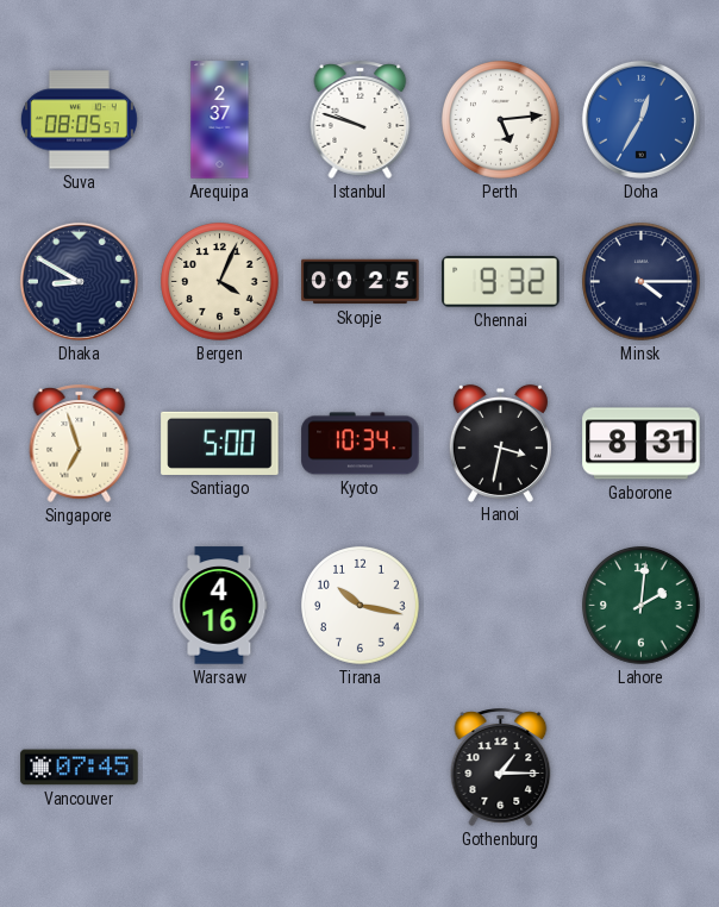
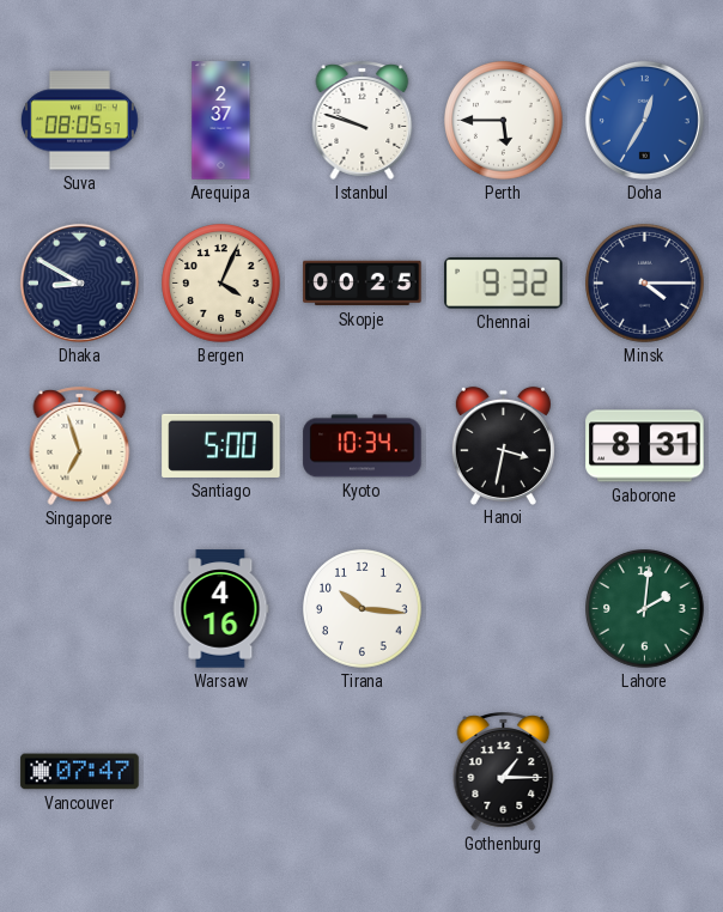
Perth: 5:14 -> 5:45 (504, 121)
Tirana: 10:17 -> 10:16 (363, 609)
Vancouver: 07:45 -> 07:47 (80, 772)
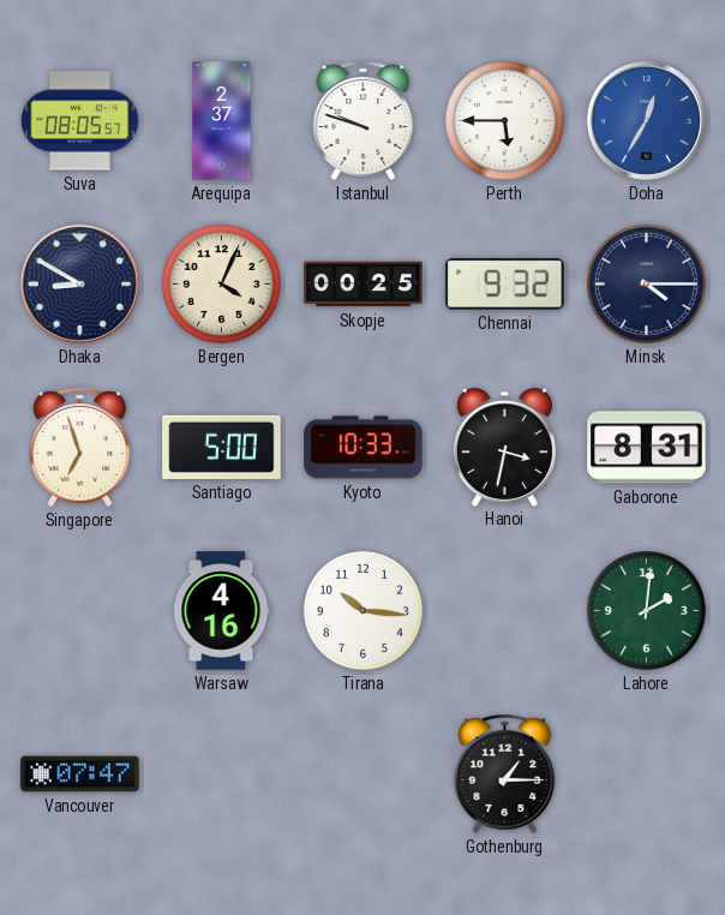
Kyoto: 10:34 -> 10:33 (364, 448)
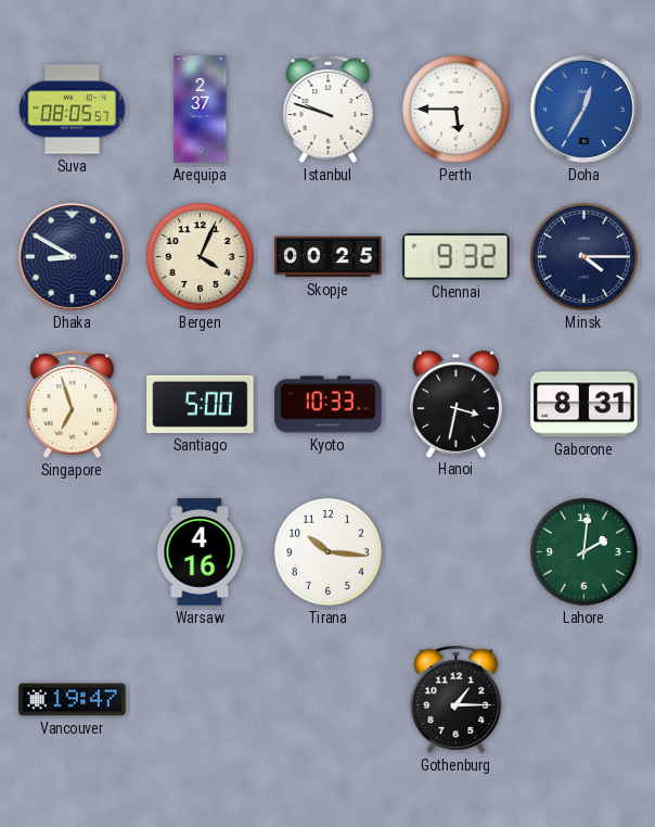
Vancouver: 07:47 -> 19:47 (73, 700)
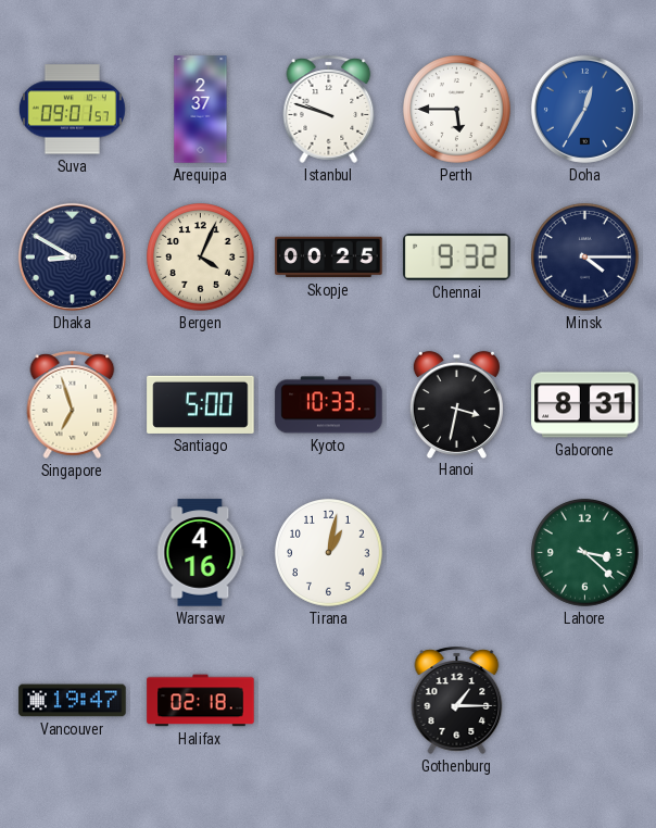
Suva: 08:05 -> 09:01 (72, 110)
Tirana: 10:16 -> 1:02 (329, 553)
Lahore: 2:01 -> 3:22 (585, 553)
Halifax: none -> 02:18 (201, 701)
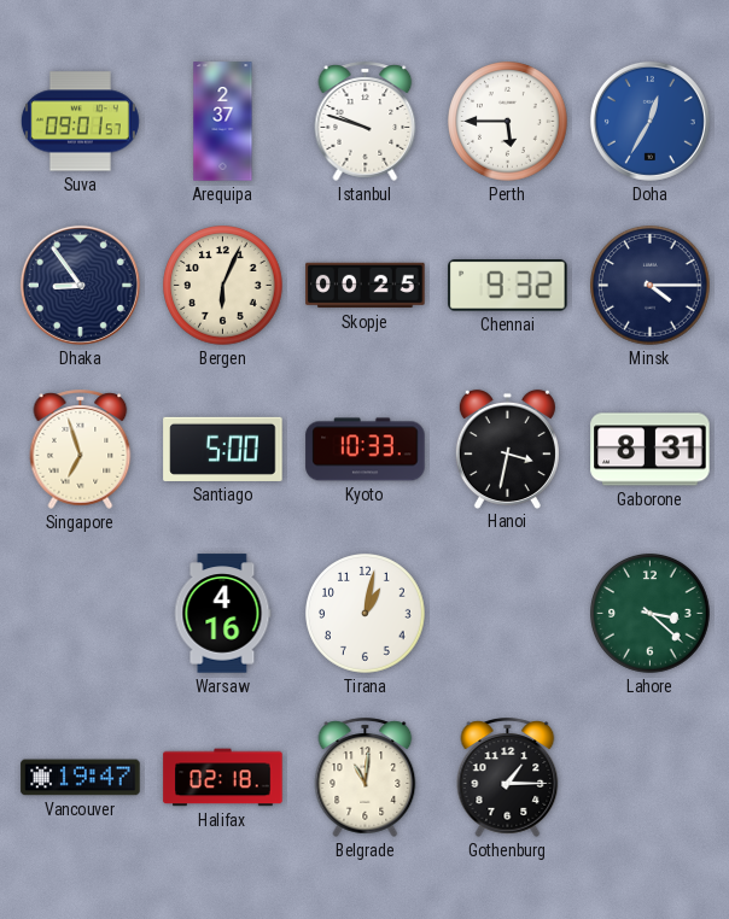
Dhaka: 8:50 -> 8:54 (80, 285)
Bergen: 4:04 -> 6:04 (223, 286)
Belgrade: none -> 11:01 (366, 777)
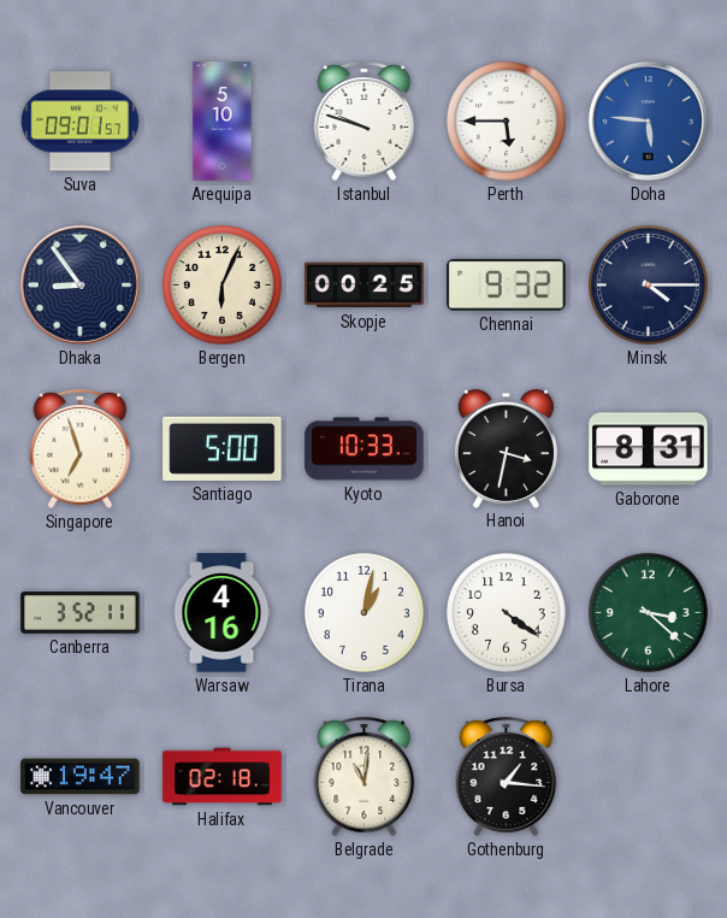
Arequipa: 2:37 -> 5:10 (223, 122)
Doha: 12:35 -> 5:46 (648, 120)
Canberra: none -> 3:52 (81, 613)
Bursa: none -> 4:21 (507, 613)
Gothenburg: 1:15 -> 1:16 (507, 776)
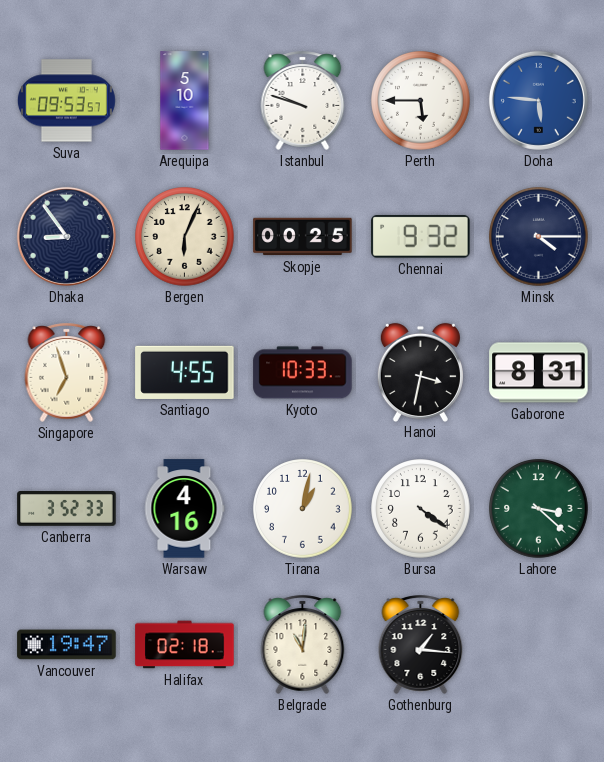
Suva: 09:01 -> 09:53 (66, 101)
Santiago: 5:00 -> 4:55 (185, 372)
Canberra: 3:52:11 -> 3:52:33 (67, 509)
